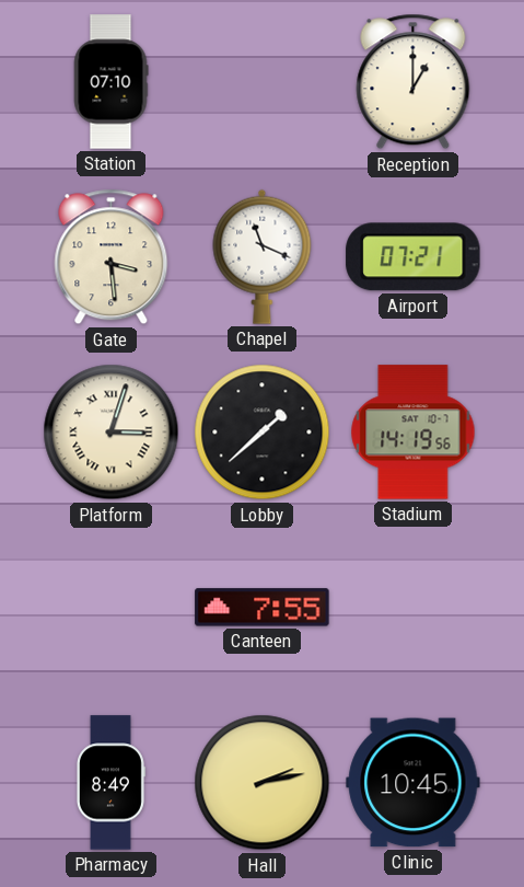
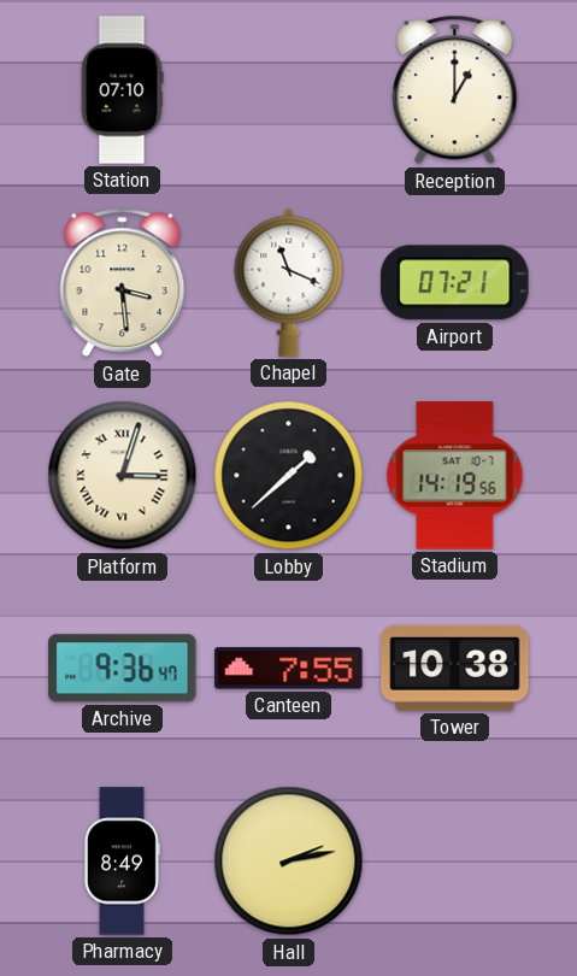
Archive: none -> 9:36 (123, 669)
Tower: none -> 10:38 (455, 668)
Clinic: 10:45 -> none (414, 783)
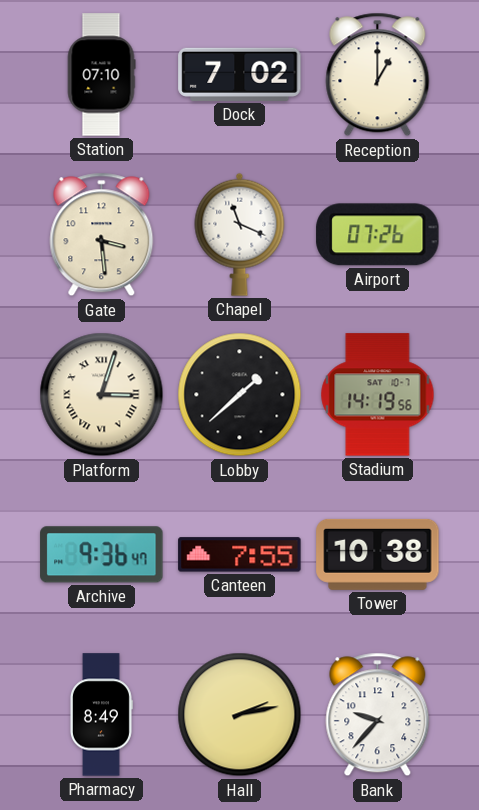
Dock: none -> 7:02 (240, 74)
Airport: 07:21 -> 07:26 (378, 235)
Bank: none -> 9:37 (378, 715)
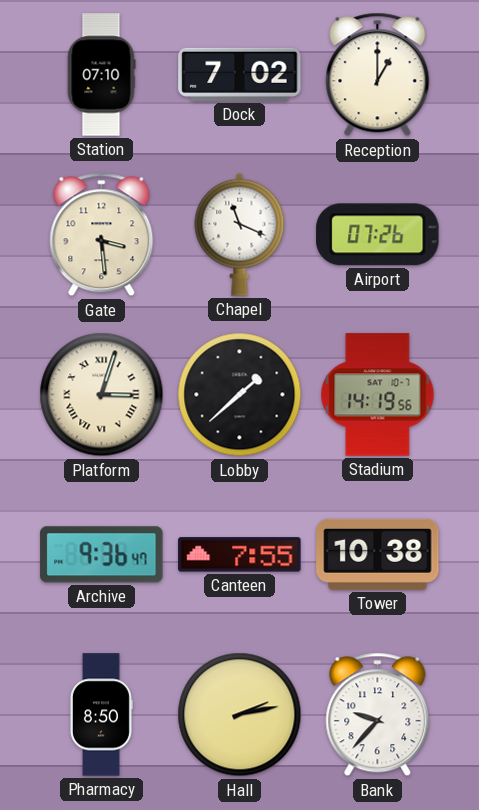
Pharmacy: 8:49 -> 8:50 (101, 715)
